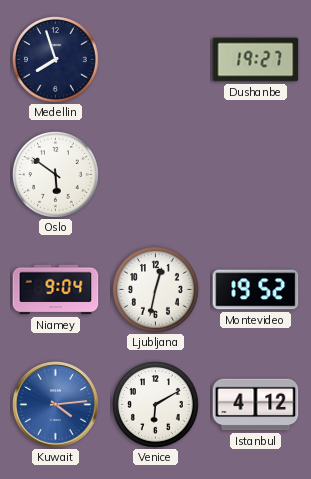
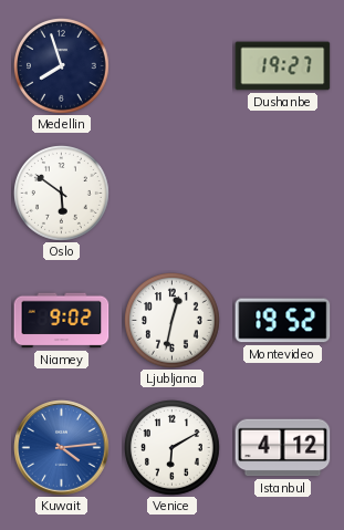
Niamey: 9:04 -> 9:02 (62, 321)
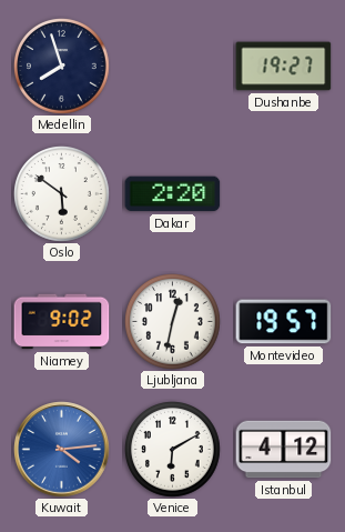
Dakar: none -> 2:20 (173, 194)
Montevideo: 19:52 -> 19:57 (284, 322)
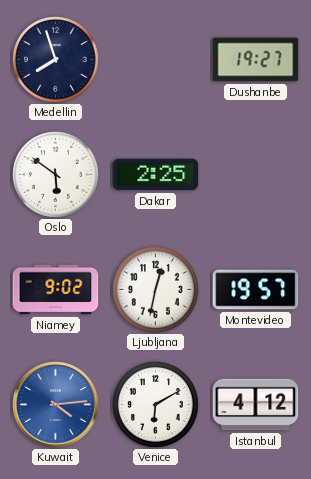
Dakar: 2:20 -> 2:25 (156, 175)
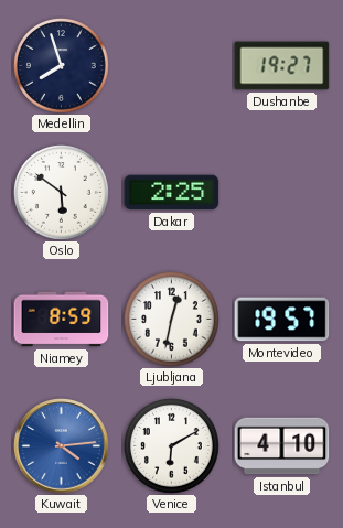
Niamey: 9:02 -> 8:59 (62, 320)
Istanbul: 4:12 -> 4:10 (282, 446)
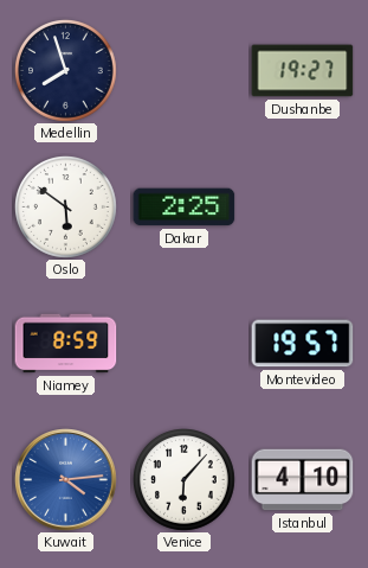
Ljubljana: 12:32 -> none (172, 320)
Venice: 6:10 -> 6:07 (185, 480)
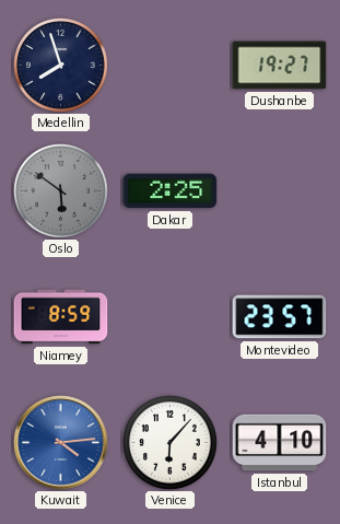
Oslo dial: white -> grey (61, 191)
Montevideo: 19:57 -> 23:57 (280, 317)
